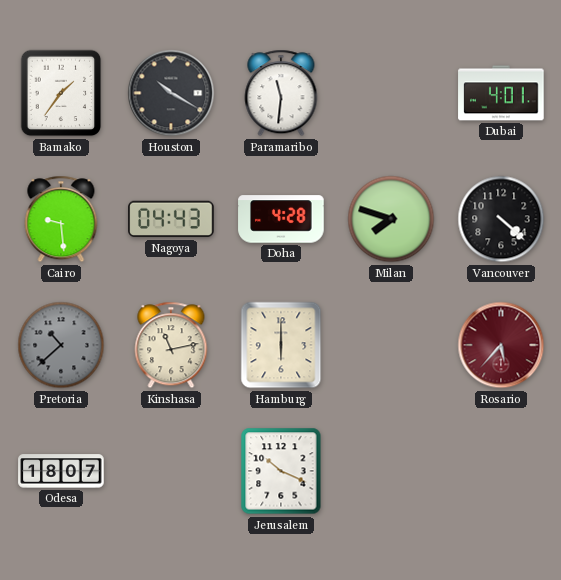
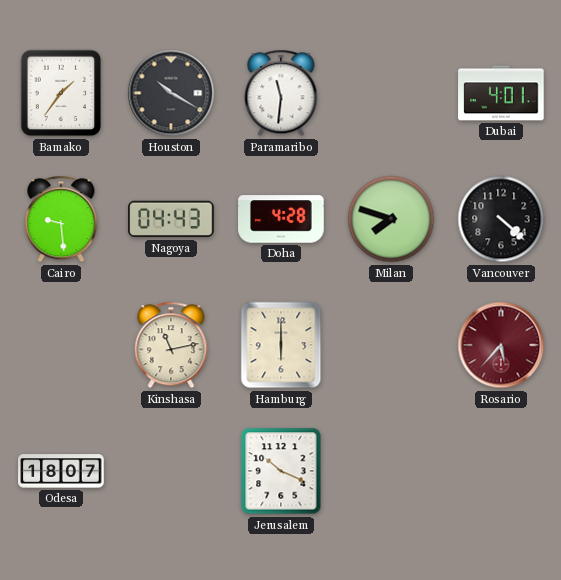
Pretoria: 10:38 -> none (61, 345)
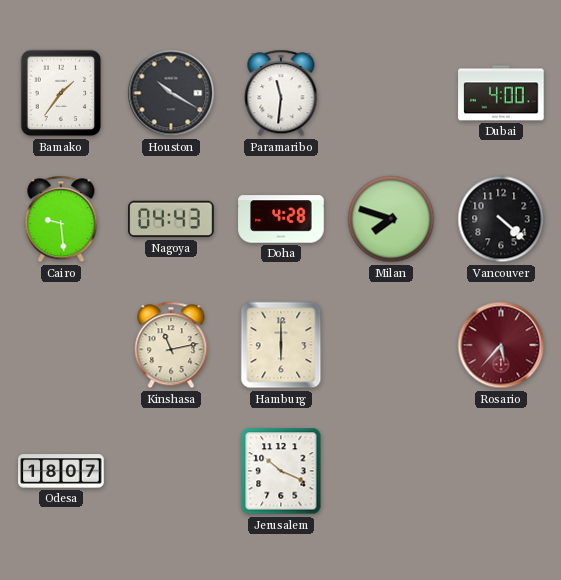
Dubai: 4:01 -> 4:00 (501, 93)
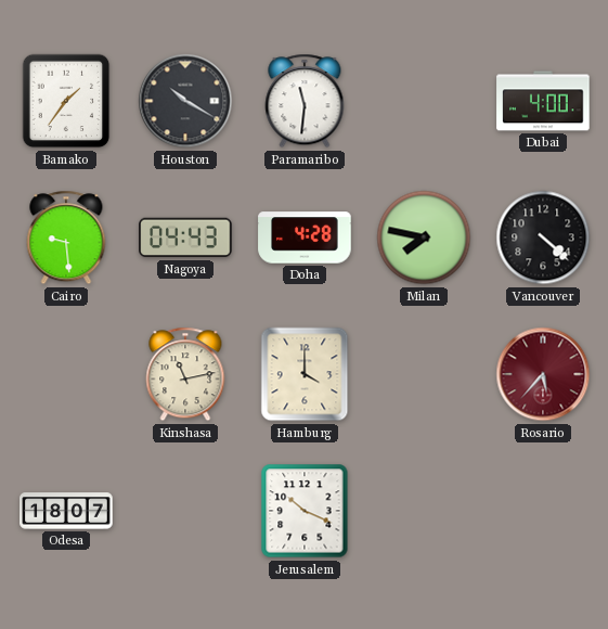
Milan: 7:48 -> 7:47 (424, 238)
Hamburg: 6:00 -> 4:00 (305, 374)
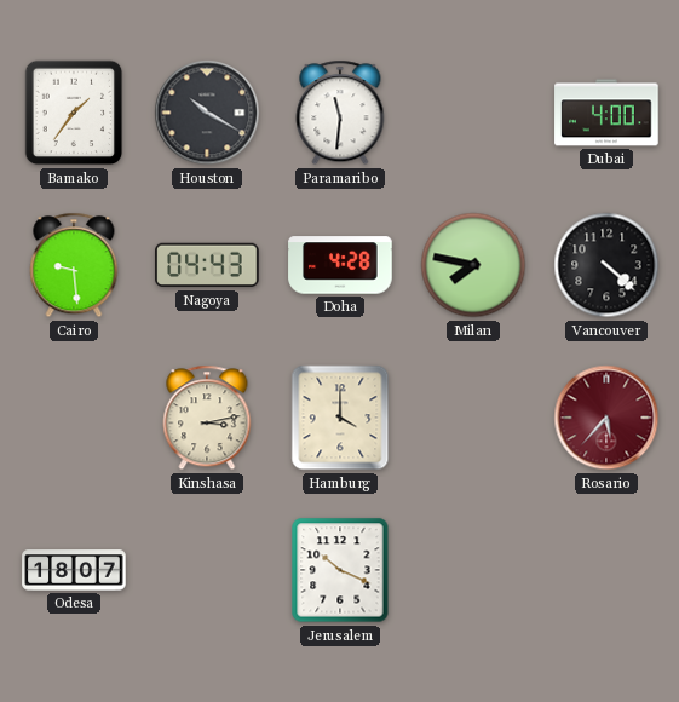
Kinshasa: 11:13 -> 3:13 (207, 418)
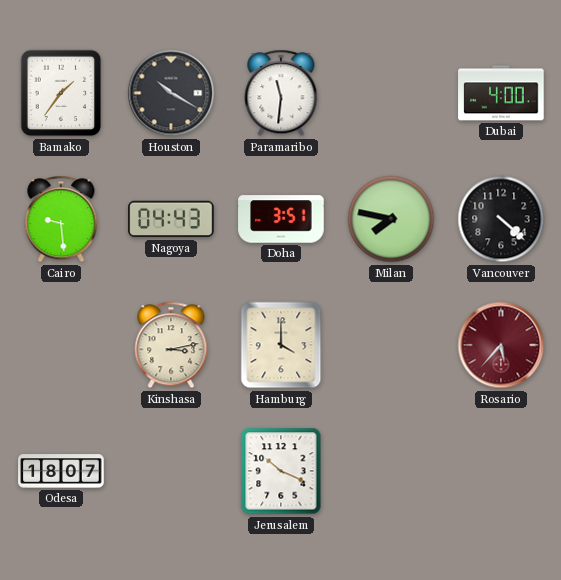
Doha: 4:28 -> 3:51 (281, 219)
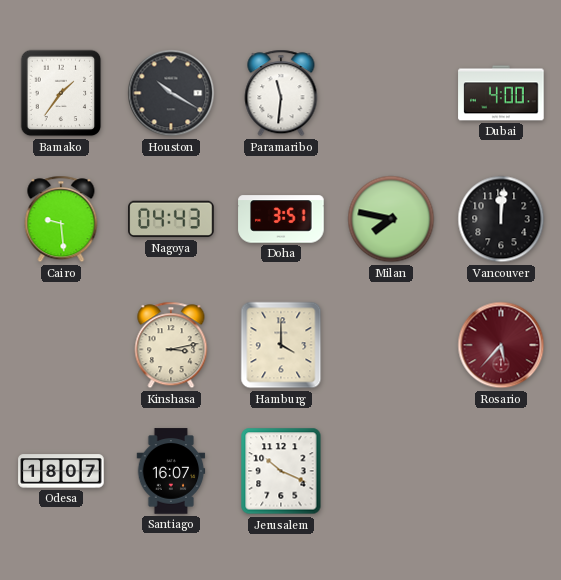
Vancouver: 4:22 -> 12:01 (501, 219)
Santiago: none -> 16:07 (171, 471)
